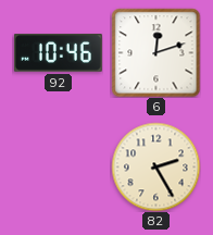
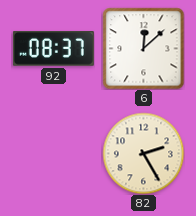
92: 10:46 -> 08:37 (53, 49)
6: 12:12 -> 12:08 (143, 48)
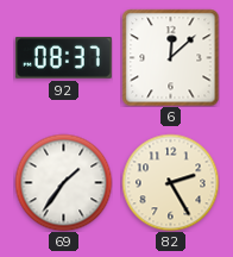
69: none -> 1:36 (63, 182)
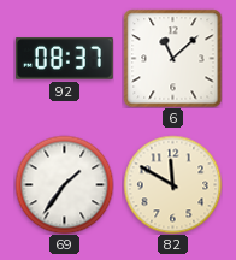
6: 12:08 -> 11:08 (172, 58)
82: 2:25 -> 11:50 (172, 184)
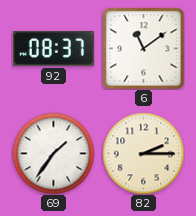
6: 11:08 -> 11:09 (143, 48)
82: 11:50 -> 2:15 (143, 153)
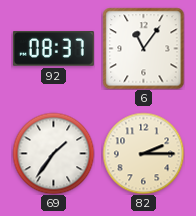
6: 11:09 -> 11:06 (143, 48)
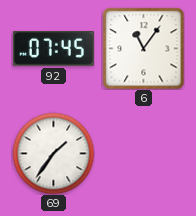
92: 08:37 -> 07:45 (53, 49)
82: 2:15 -> none (143, 153)
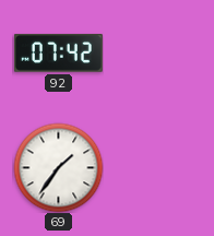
92: 07:45 -> 07:42 (58, 54)
6: 11:06 -> none (143, 48)
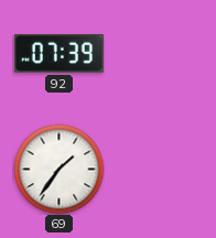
92: 07:42 -> 07:39 (58, 54)
